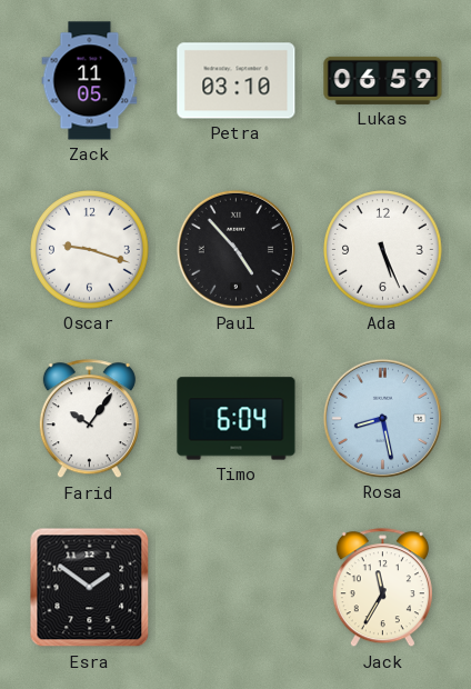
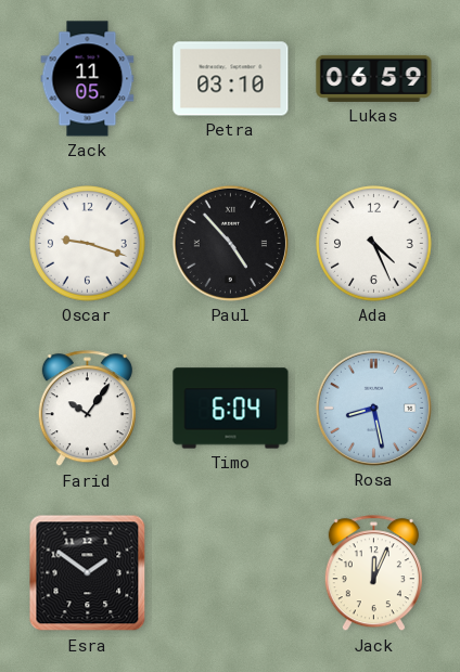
Ada: 5:26 -> 4:26 (374, 244)
Jack: 11:35 -> 12:04 (373, 573)
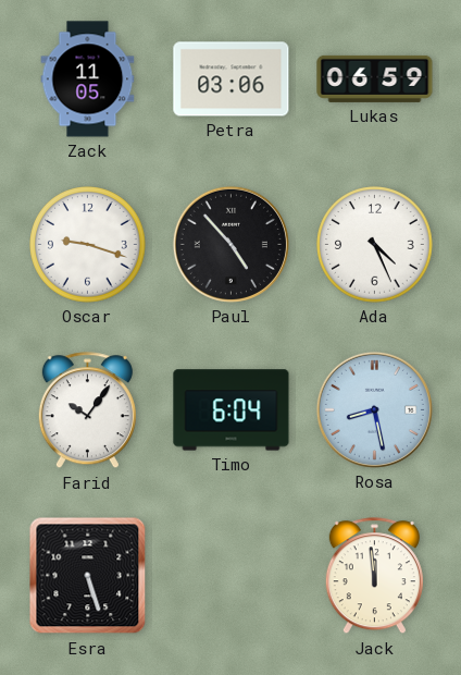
Petra: 03:10 -> 03:06 (232, 79)
Esra: 1:51 -> 5:27 (88, 576)
Jack: 12:04 -> 11:59 (374, 576)
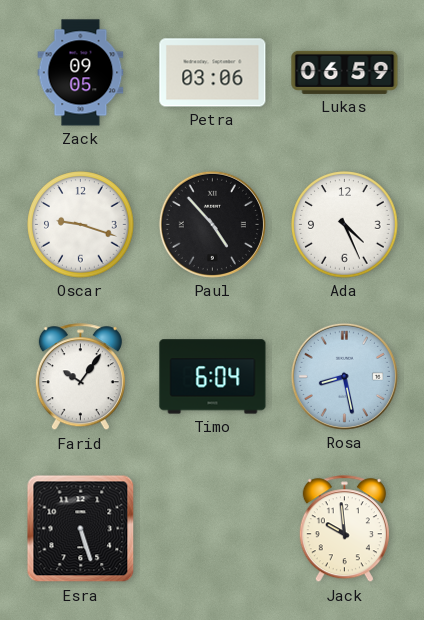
Zack: 11:05 -> 09:05 (81, 73)
Jack: 11:59 -> 9:59 (344, 529)
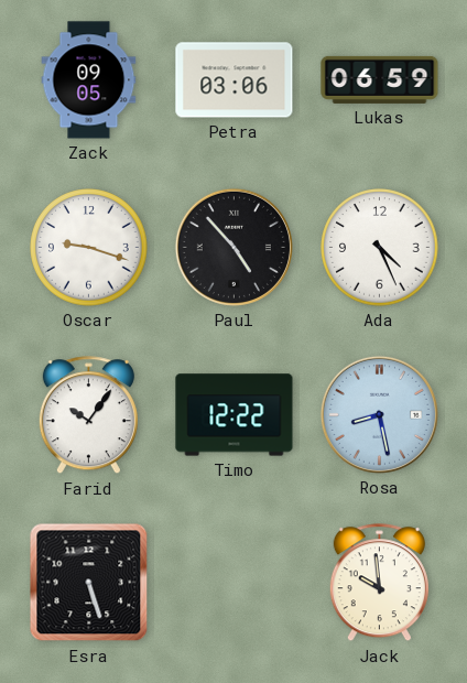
Timo: 6:04 -> 12:22 (235, 415)
